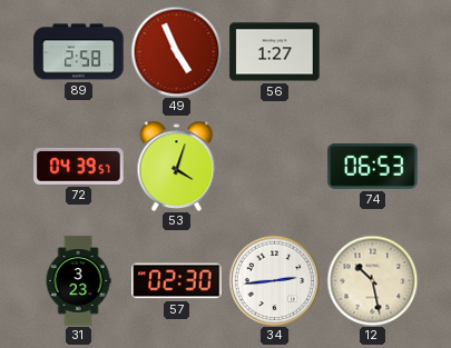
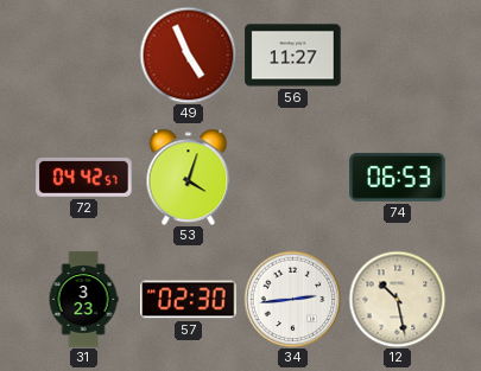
89: 2:58 -> none (79, 52)
56: 1:27 -> 11:27 (293, 56)
72: 04:39 -> 04:42 (84, 177)
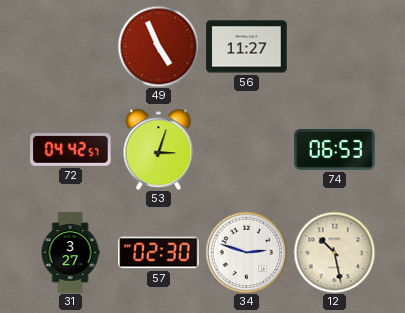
53: 4:03 -> 3:03 (159, 149)
31: 3:23 -> 3:27 (70, 253)
34: 2:44 -> 2:48 (246, 252)
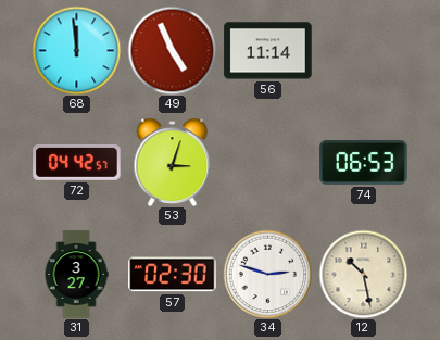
68: none -> 11:59 (76, 50)
56: 11:27 -> 11:14 (268, 51)
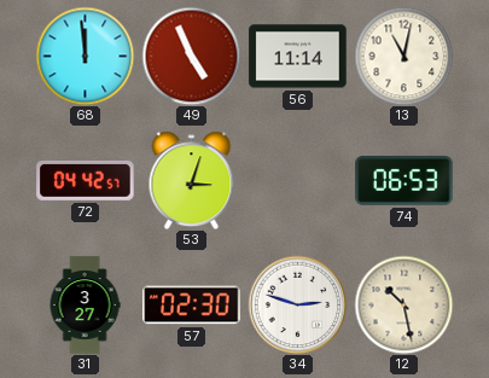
13: none -> 11:02 (403, 56)
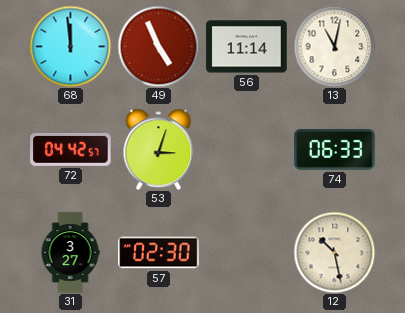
74: 06:53 -> 06:33 (335, 149)
34: 2:48 -> none (297, 304)
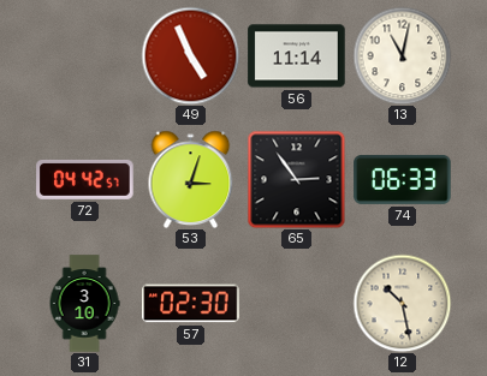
68: 11:59 -> none (70, 46)
65: none -> 2:54 (296, 179)
31: 3:27 -> 3:10 (84, 304)
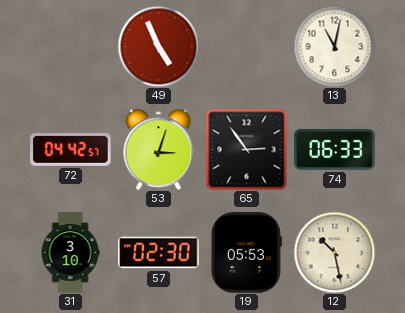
56: 11:14 -> none (297, 56)
19: none -> 05:53 (246, 253)
